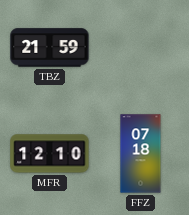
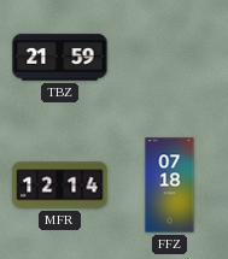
MFR: 12:10 -> 12:14 (60, 186)
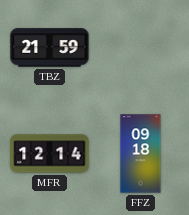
FFZ: 07:18 -> 09:18 (141, 154)
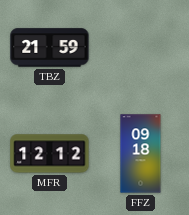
MFR: 12:14 -> 12:12 (50, 154)
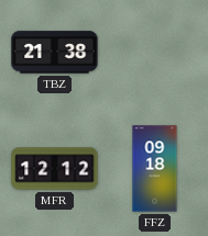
TBZ: 21:59 -> 21:38 (55, 53)
